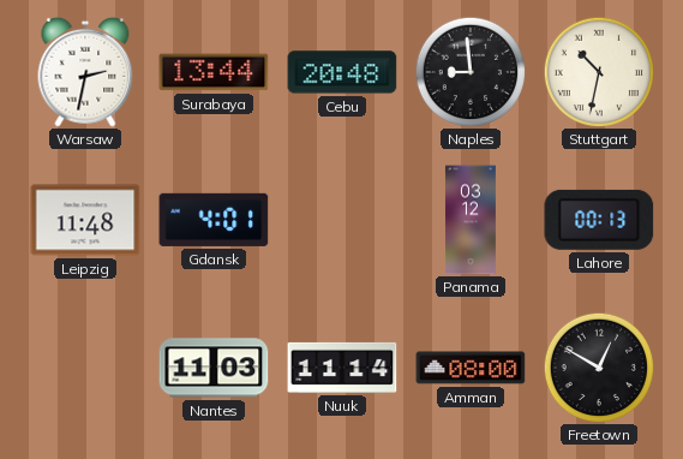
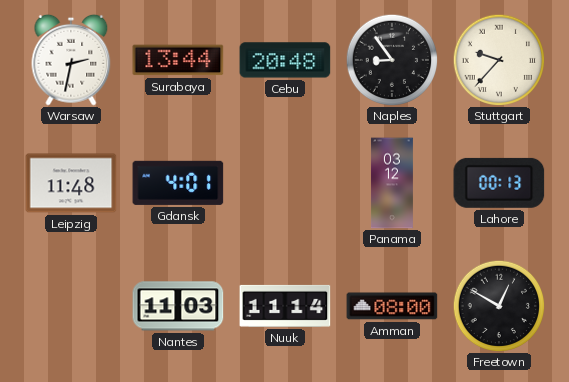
Naples: 8:59 -> 8:54 (392, 60)
Stuttgart: 10:32 -> 9:37 (499, 60)
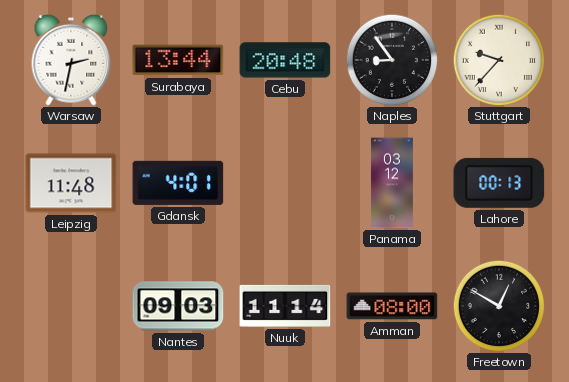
Nantes: 11:03 -> 09:03 (178, 306)
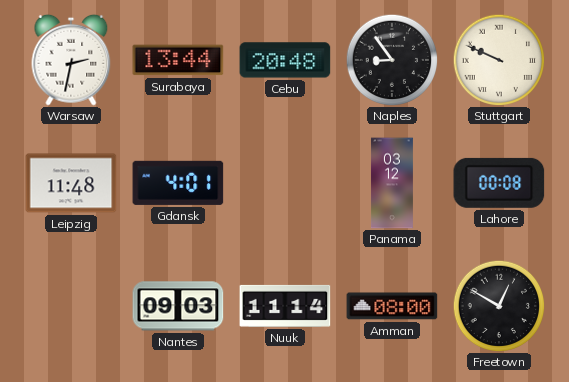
Stuttgart: 9:37 -> 9:49 (499, 60)
Lahore: 00:13 -> 00:08 (499, 183)
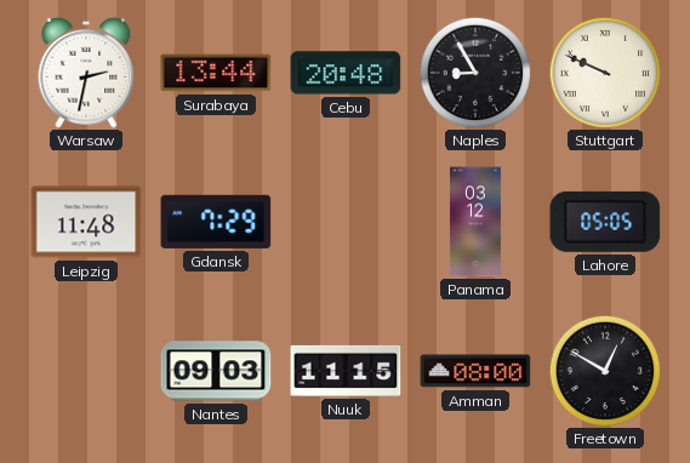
Naples: 8:54 -> 8:55 (475, 73)
Gdansk: 4:01 -> 7:29 (216, 222)
Lahore: 00:08 -> 05:05 (605, 222)
Nuuk: 11:14 -> 11:15 (346, 371)
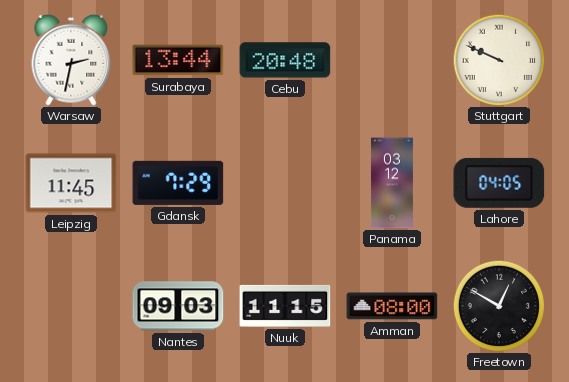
Naples: 8:55 -> none (475, 73)
Leipzig: 11:48 -> 11:45 (71, 183)
Lahore: 05:05 -> 04:05 (499, 183)
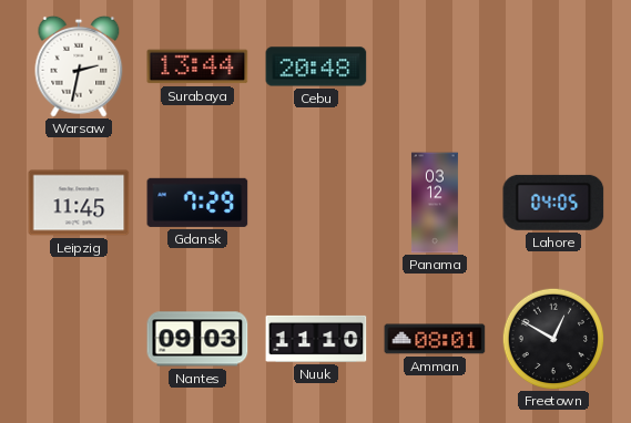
Stuttgart: 9:49 -> none (499, 60)
Nuuk: 11:15 -> 11:10 (316, 339)
Amman: 08:00 -> 08:01 (435, 339)
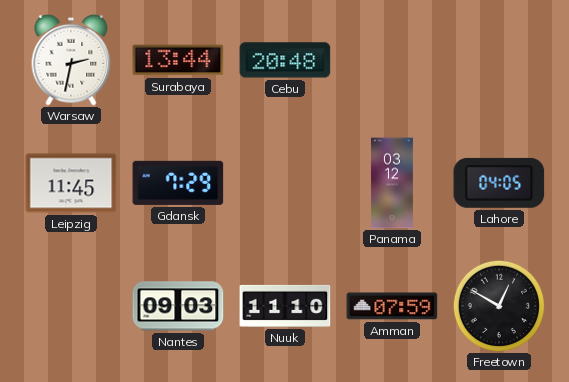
Amman: 08:01 -> 07:59 (392, 306)
